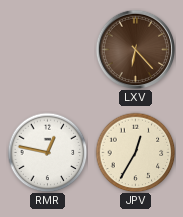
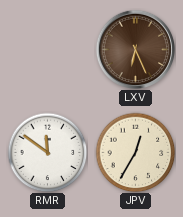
LXV: 6:23 -> 6:26 (135, 49)
RMR: 12:47 -> 11:51 (47, 152)
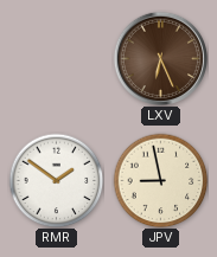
RMR: 11:51 -> 1:51 (56, 180)
JPV: 12:35 -> 8:58 (160, 180)
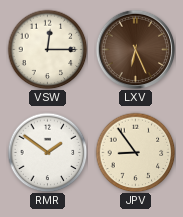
VSW: none -> 12:15 (47, 49)
JPV: 8:58 -> 8:54 (135, 152)
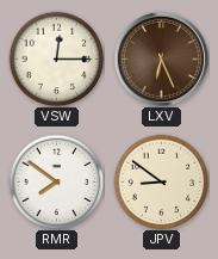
RMR: 1:51 -> 7:51 (56, 181)
JPV: 8:54 -> 8:51 (161, 181)
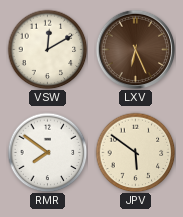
VSW: 12:15 -> 12:10 (47, 49)
JPV: 8:51 -> 5:51 (135, 152)
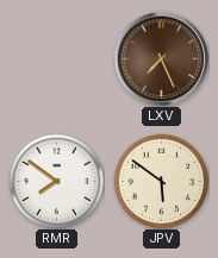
VSW: 12:10 -> none (47, 49)
LXV: 6:26 -> 7:26 (161, 58)
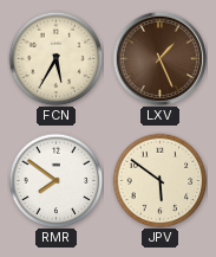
FCN: none -> 5:35 (55, 58)
LXV: 7:26 -> 1:26 (159, 58)
